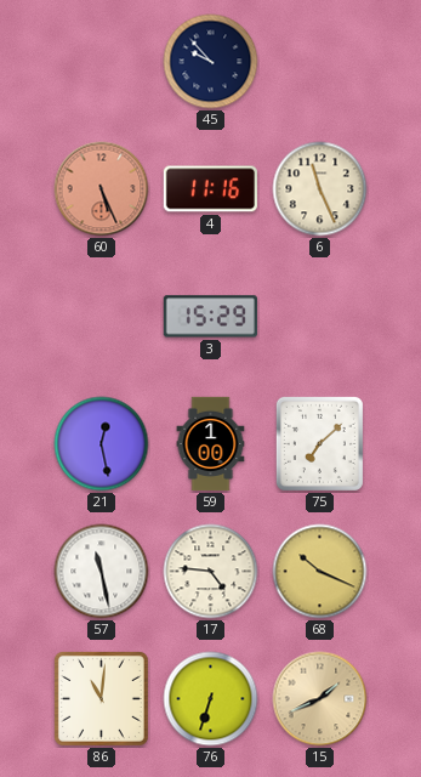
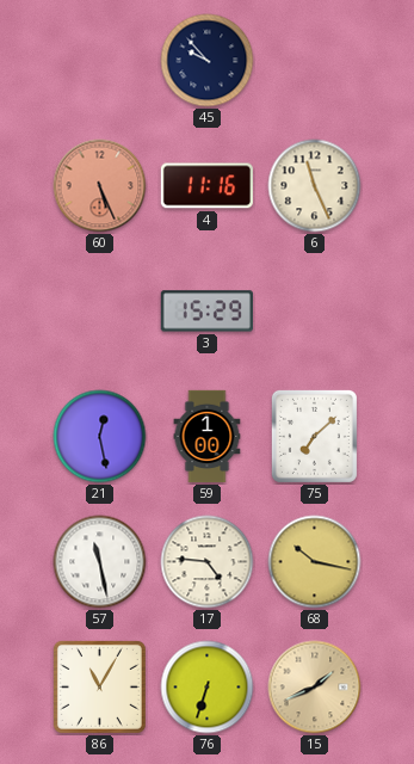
68: 10:19 -> 10:17 (315, 562)
86: 11:01 -> 11:05 (99, 686)
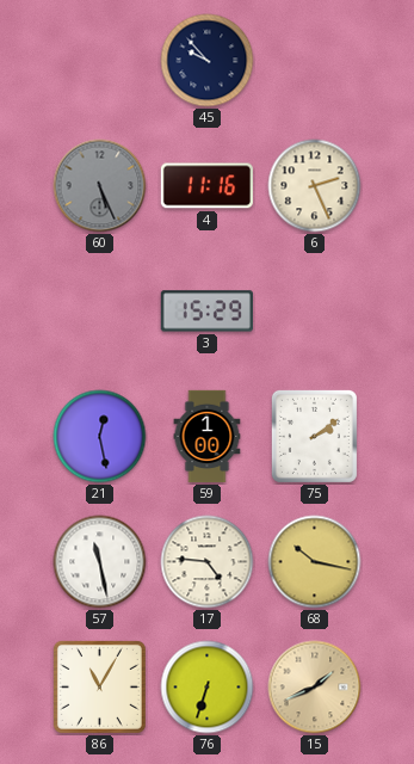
60 dial: salmon -> grey (100, 186)
6: 11:26 -> 2:26 (315, 186)
75: 7:08 -> 2:09 (314, 436)
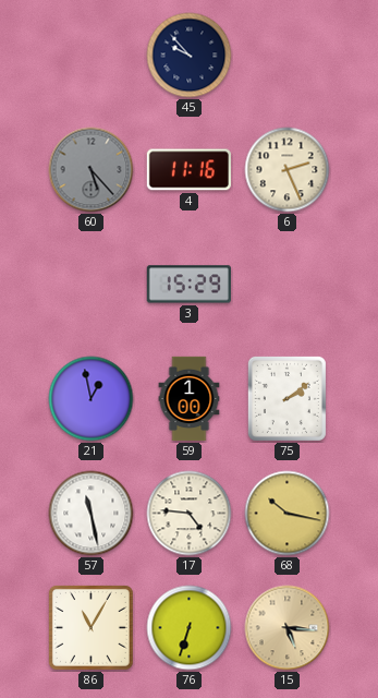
60: 5:26 -> 5:23 (92, 170)
21: 12:28 -> 12:58 (92, 399)
15: 1:41 -> 5:16 (288, 628)
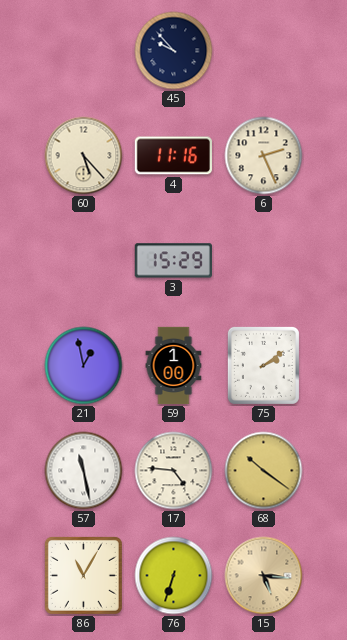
60 dial: grey -> cream (84, 156)
68: 10:17 -> 10:21 (264, 471)
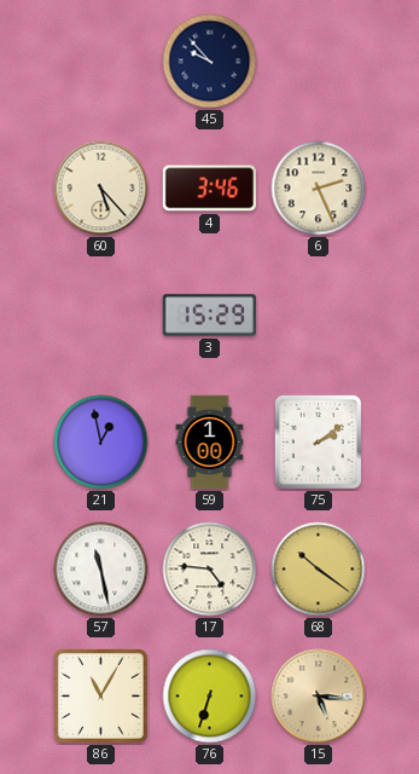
4: 11:16 -> 3:46 (209, 189)
